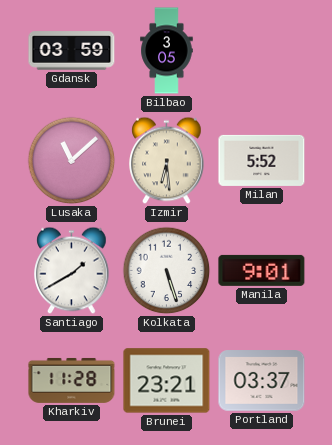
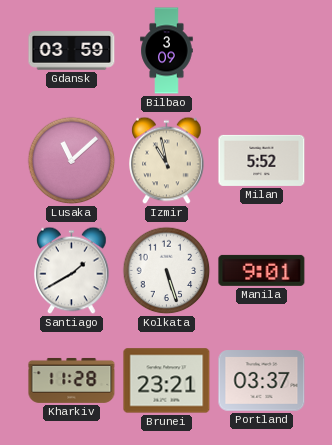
Bilbao: 3:05 -> 3:09 (167, 51)
Izmir: 6:29 -> 10:58 (167, 161)
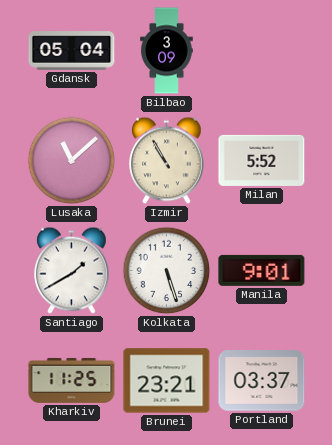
Gdansk: 03:59 -> 05:04 (72, 51)
Izmir: 10:58 -> 10:55 (167, 161)
Kharkiv: 11:28 -> 11:25 (72, 380)
